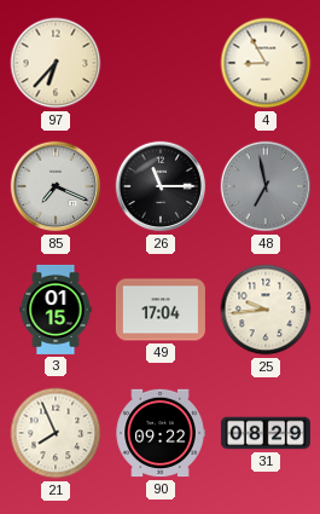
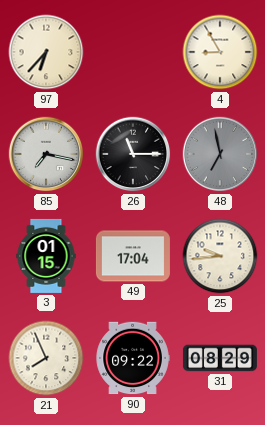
85: 7:19 -> 7:17 (46, 154)
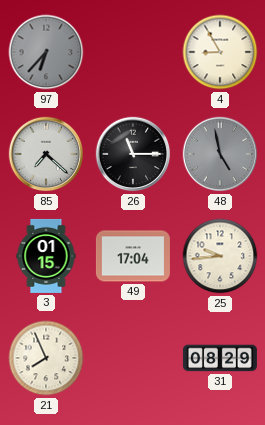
97 dial: cream -> grey (46, 52)
85: 7:17 -> 7:22 (46, 154)
48: 6:58 -> 4:58 (220, 154)
90: 09:22 -> none (133, 358)
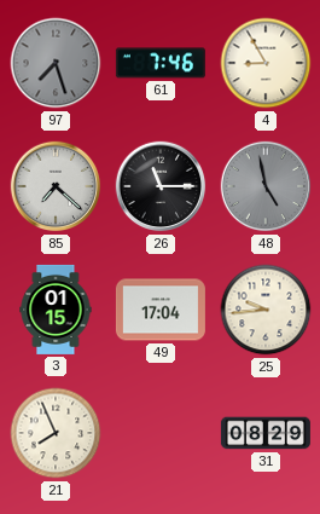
97: 6:37 -> 7:27 (56, 63)
61: none -> 7:46 (161, 63)
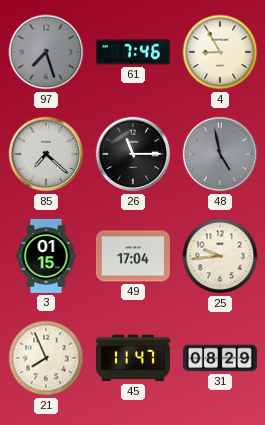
45: none -> 11:47 (133, 358)
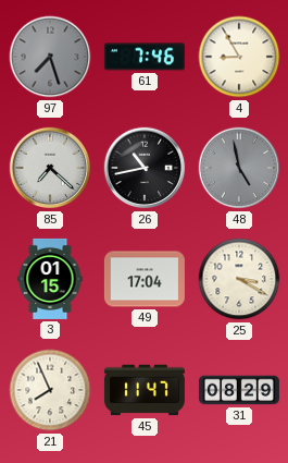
26: 11:15 -> 10:43 (145, 168)
25: 9:44 -> 3:20 (239, 279)
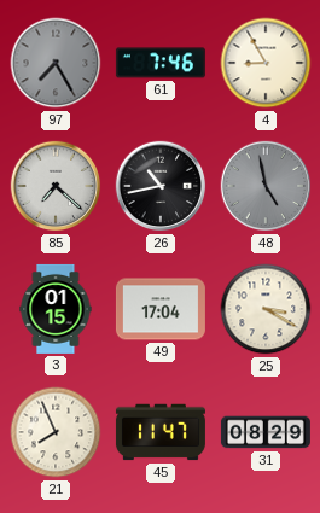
97: 7:27 -> 7:25 (56, 63)
